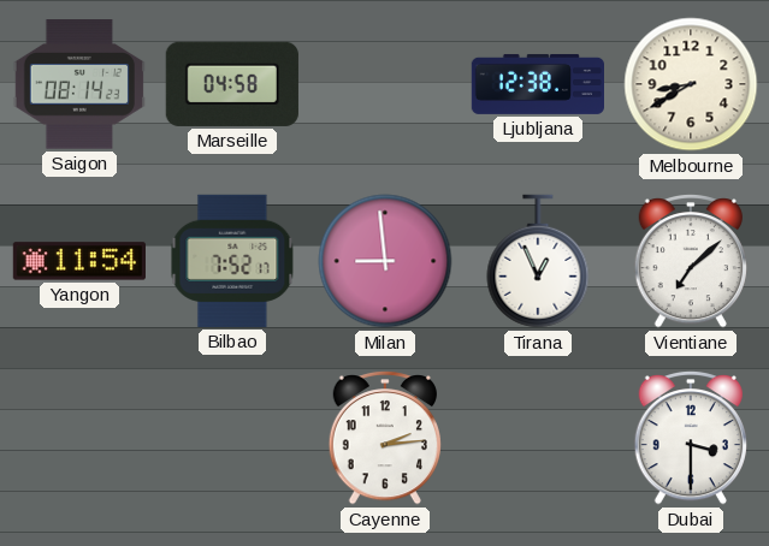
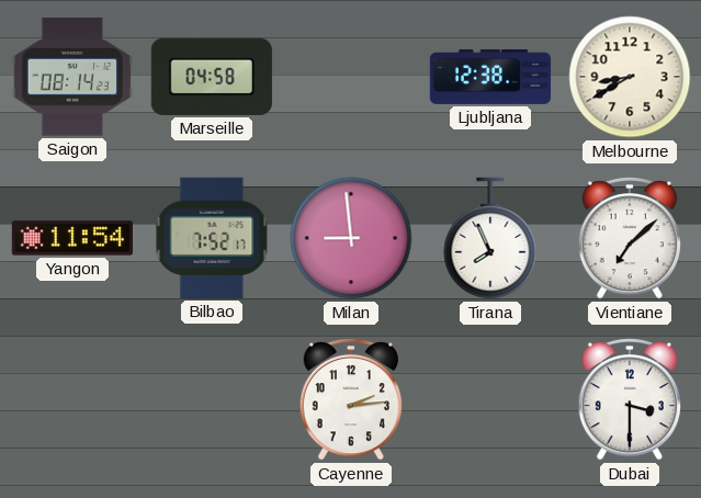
Tirana: 12:56 -> 7:56 (490, 238)
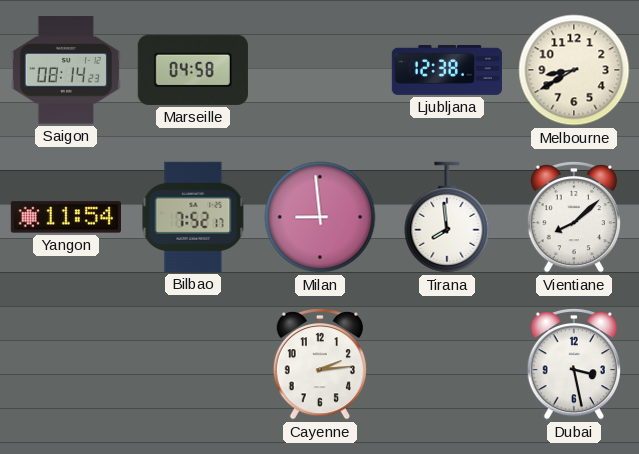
Tirana: 7:56 -> 7:59 (447, 217)
Vientiane: 7:08 -> 8:08 (574, 218)
Dubai: 3:30 -> 3:28 (574, 365)
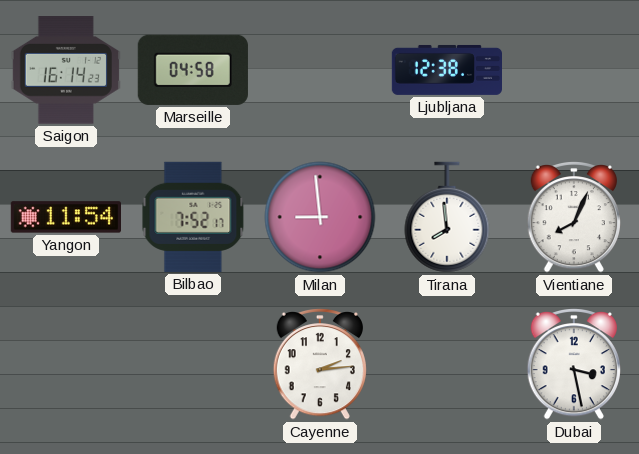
Saigon: 08:14 -> 16:14 (66, 70)
Melbourne: 8:40 -> none (574, 70)
Vientiane: 8:08 -> 8:04 (574, 218)
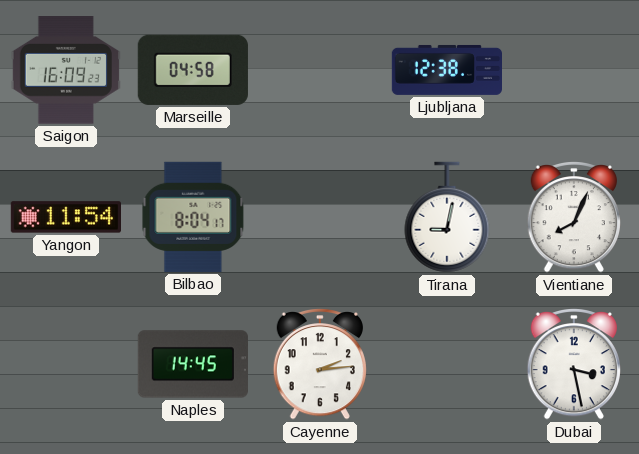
Saigon: 16:14 -> 16:09 (66, 70)
Bilbao: 7:52 -> 8:04 (193, 217)
Milan: 8:59 -> none (320, 217)
Tirana: 7:59 -> 9:02 (447, 217)
Naples: none -> 14:45 (193, 364)
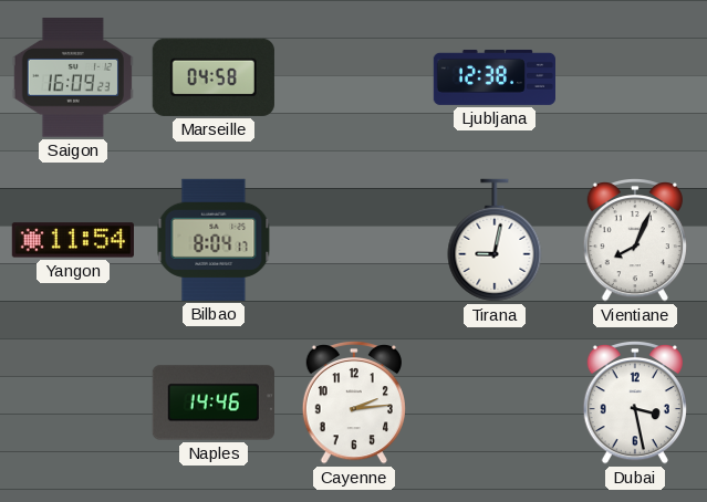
Naples: 14:45 -> 14:46 (214, 402)
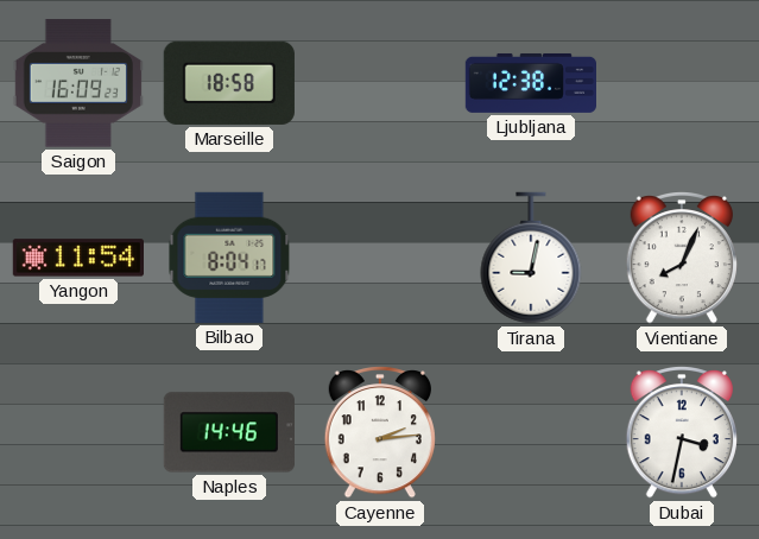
Marseille: 04:58 -> 18:58 (229, 83)
Dubai: 3:28 -> 3:32 (682, 433)
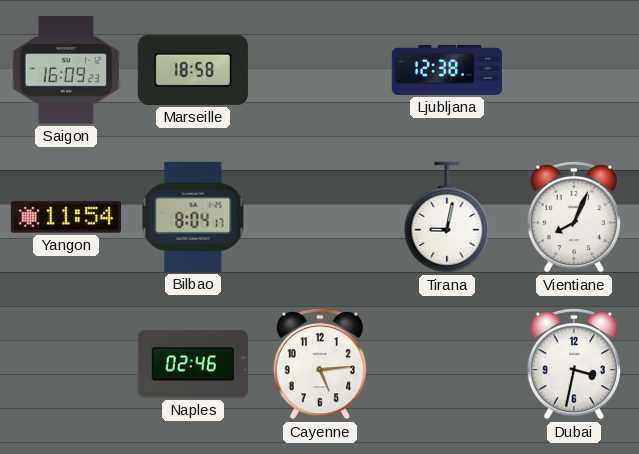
Naples: 14:46 -> 02:46 (193, 364)
Cayenne: 2:14 -> 5:14 (320, 365)
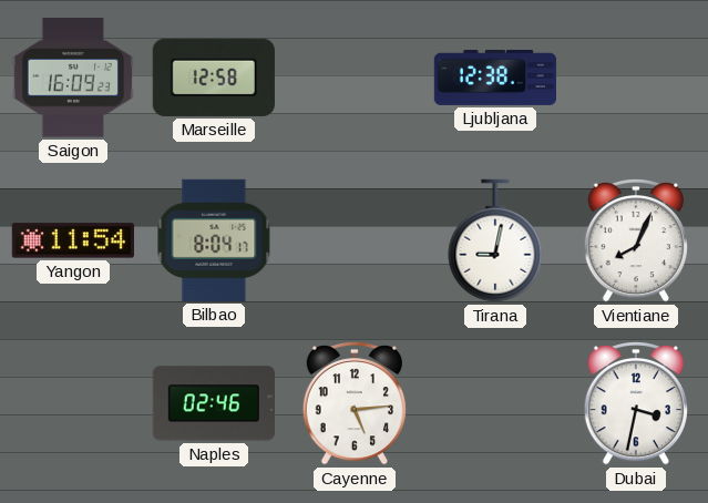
Marseille: 18:58 -> 12:58 (214, 78)
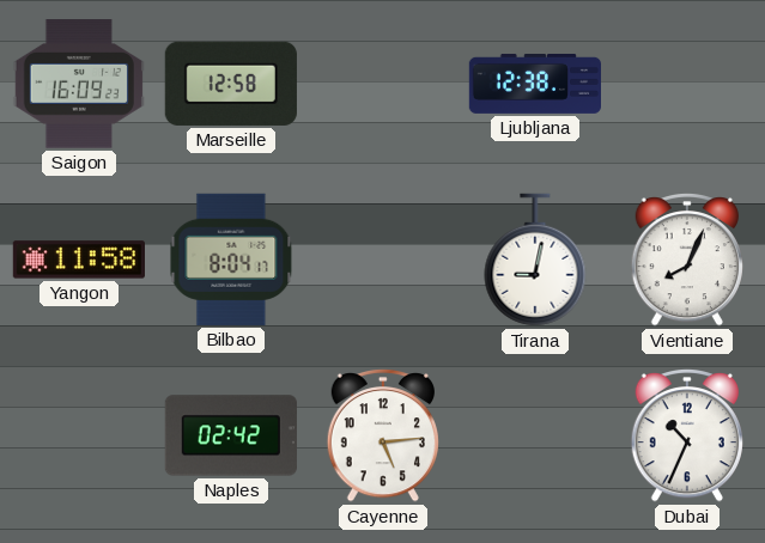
Yangon: 11:54 -> 11:58 (78, 260)
Naples: 02:46 -> 02:42 (231, 435)
Dubai: 3:32 -> 10:34 (687, 437)
